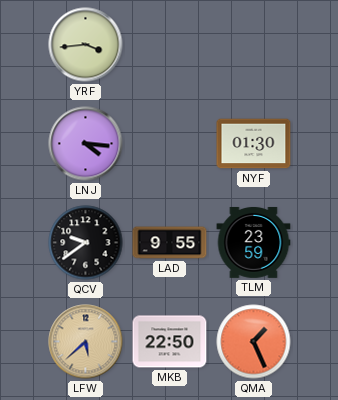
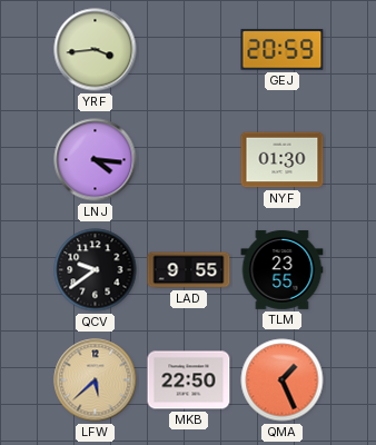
GEJ: none -> 20:59 (283, 50)
TLM: 23:59 -> 23:55 (283, 269)
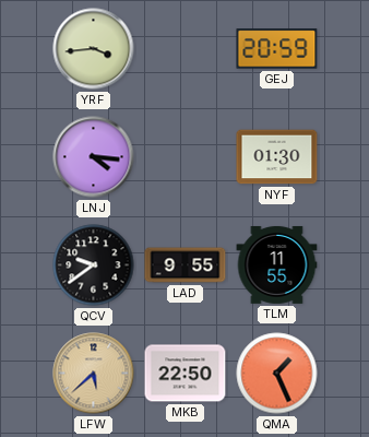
TLM: 23:55 -> 11:55 (277, 264)
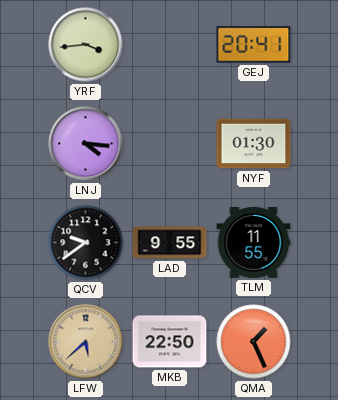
GEJ: 20:59 -> 20:41 (254, 45)
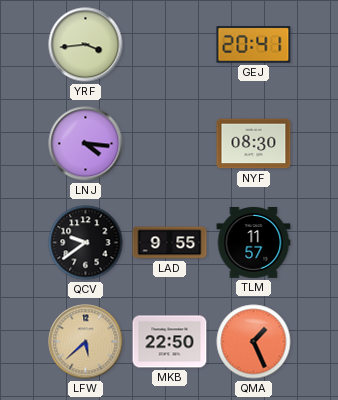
NYF: 01:30 -> 08:30 (254, 144)
TLM: 11:55 -> 11:57 (254, 242)
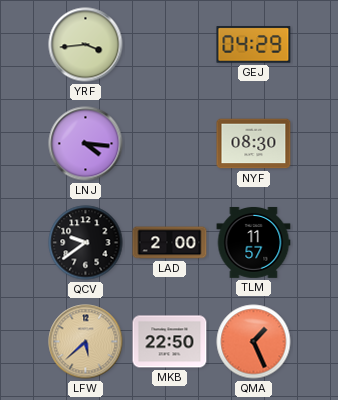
GEJ: 20:41 -> 04:29 (254, 45)
LAD: 9:55 -> 2:00 (170, 243)
